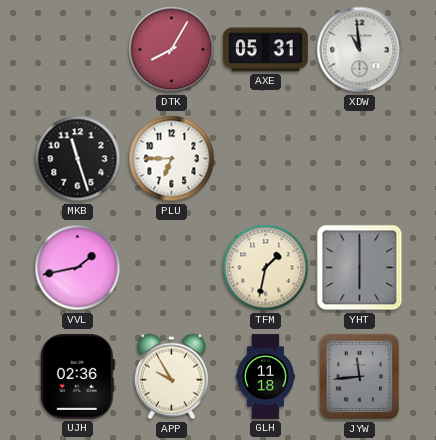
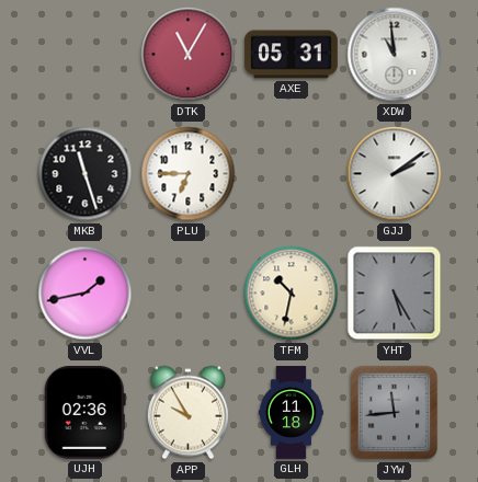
DTK: 8:05 -> 11:05 (189, 55)
GJJ: none -> 2:09 (395, 174)
TFM: 1:32 -> 10:32 (292, 294)
YHT: 6:00 -> 5:25 (395, 294)
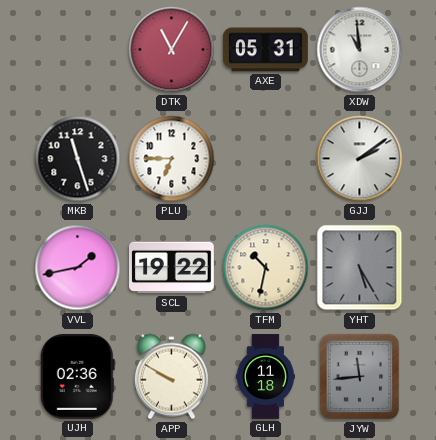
SCL: none -> 19:22 (172, 268)
APP: 9:55 -> 9:50 (171, 377)
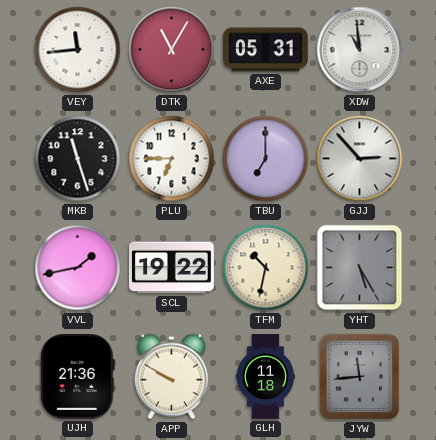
VEY: none -> 11:44 (78, 50)
TBU: none -> 7:00 (266, 159)
GJJ: 2:09 -> 2:53 (360, 159)
UJH: 02:36 -> 21:36 (77, 376)
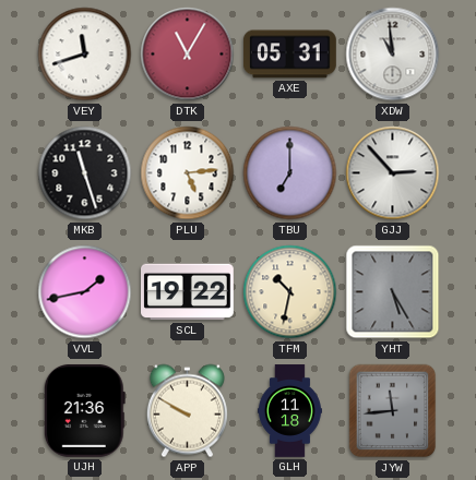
VEY: 11:44 -> 11:42 (85, 55)
PLU: 6:45 -> 5:14 (188, 173)
